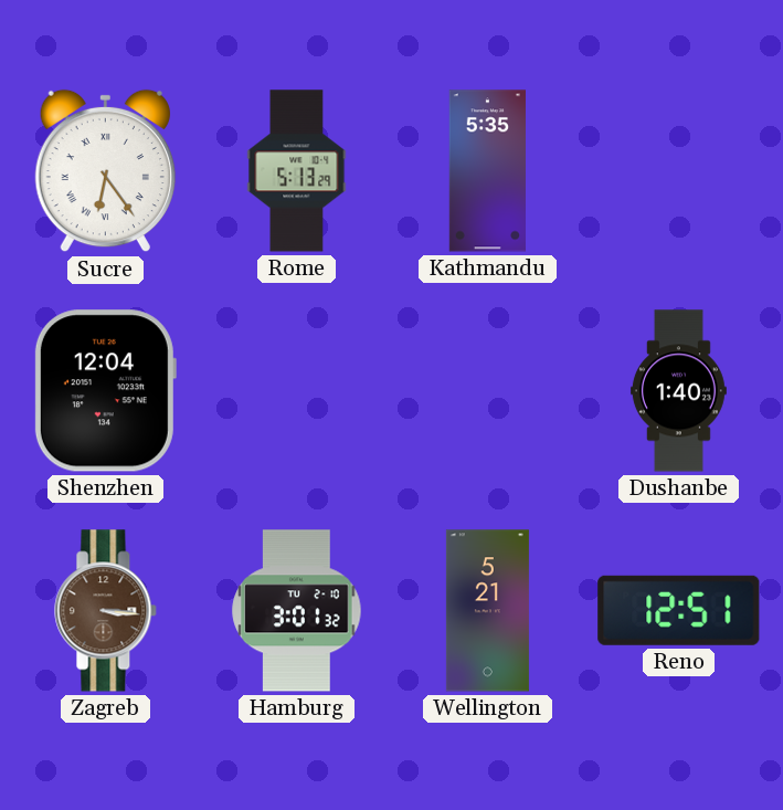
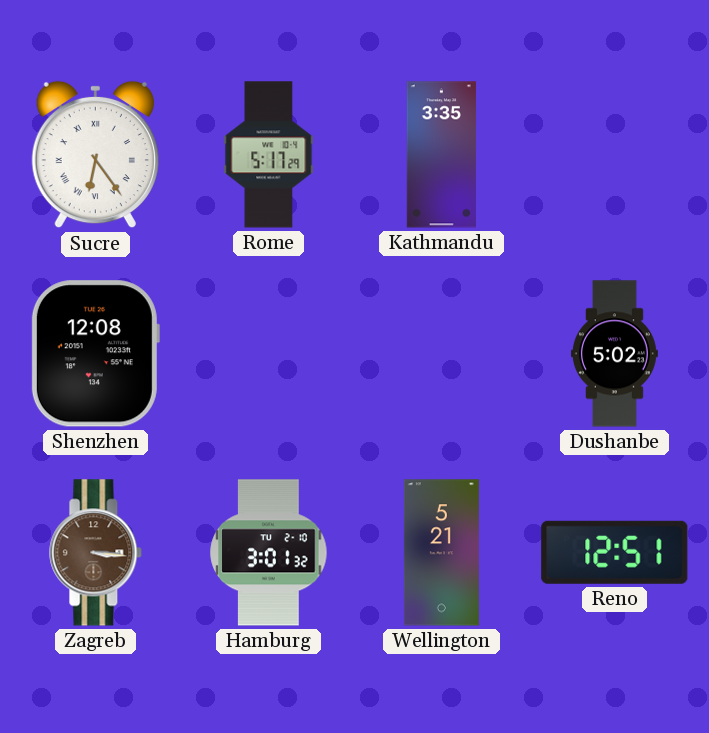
Rome: 5:13 -> 5:17 (269, 155)
Kathmandu: 5:35 -> 3:35 (441, 155)
Shenzhen: 12:04 -> 12:08 (95, 354)
Dushanbe: 1:40 -> 5:02 (614, 354)
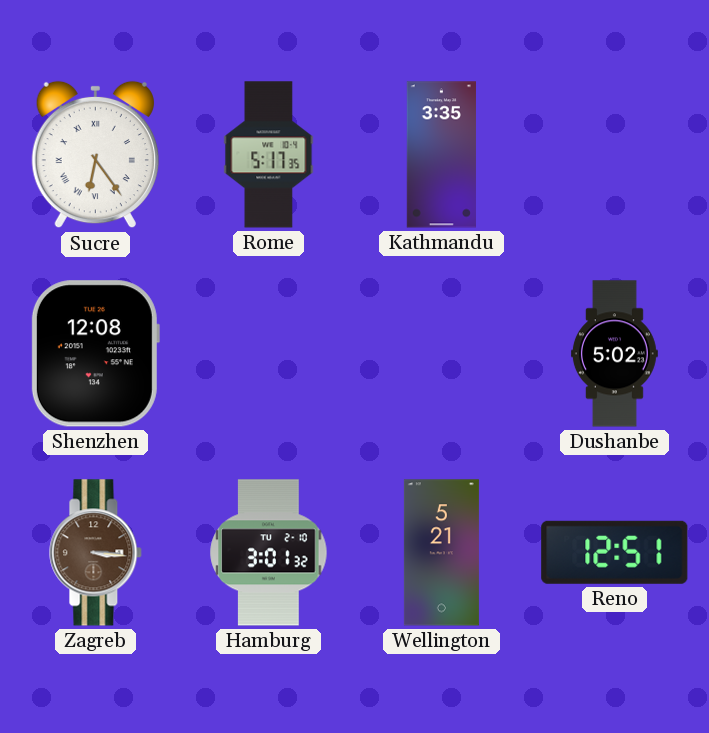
Rome: 5:17:29 -> 5:17:35 (269, 155)
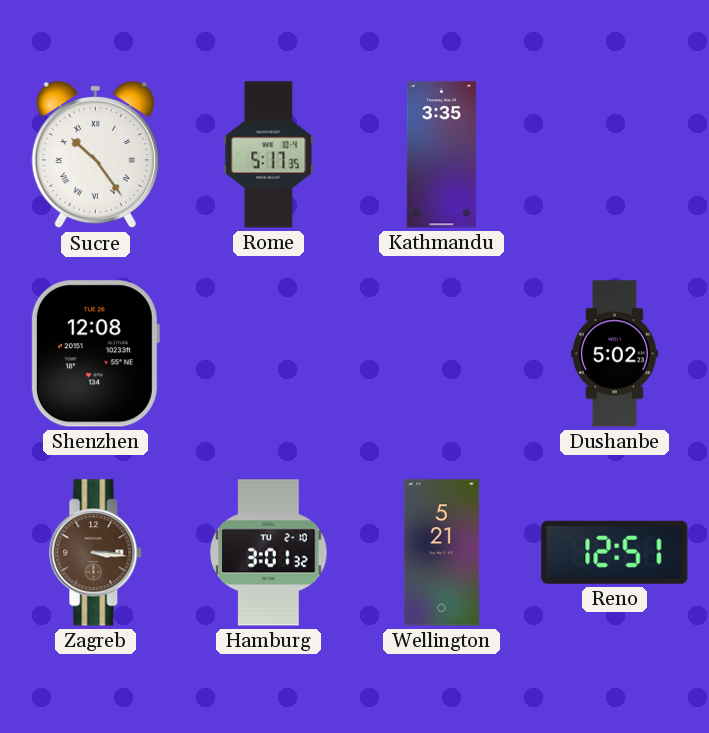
Sucre: 6:24 -> 10:24 (95, 155)
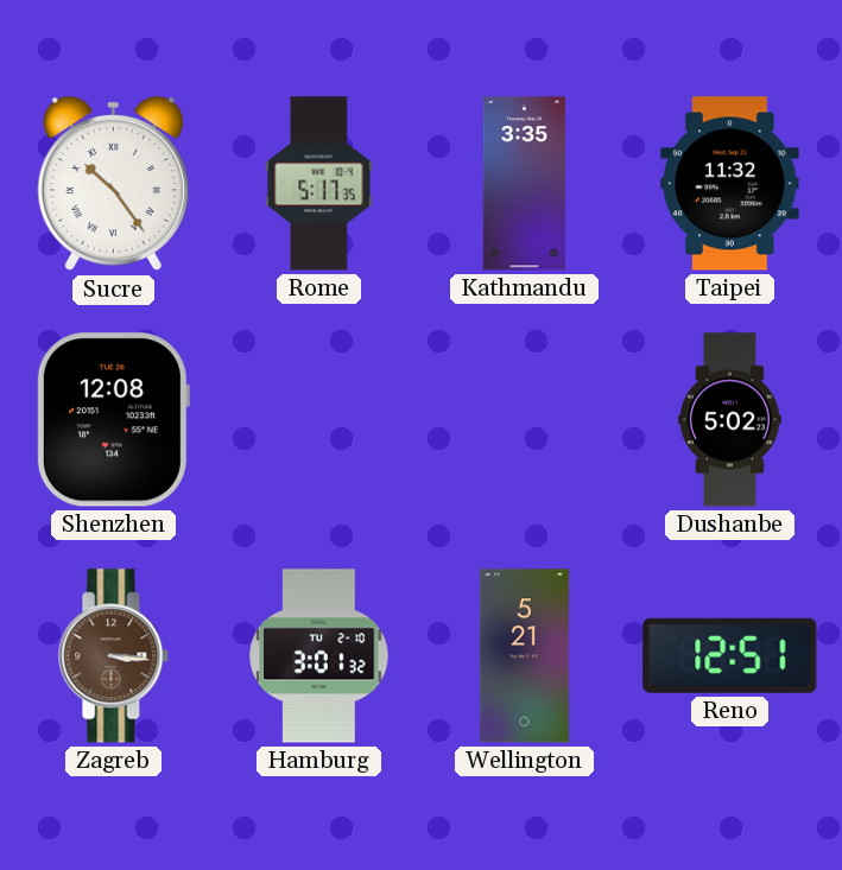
Taipei: none -> 11:32 (730, 184)
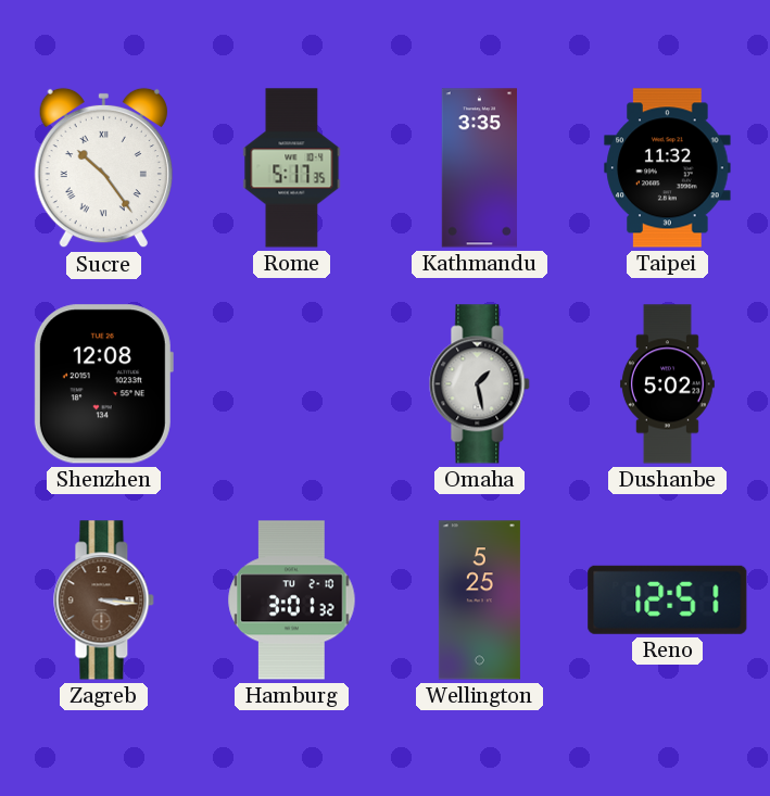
Omaha: none -> 1:28 (480, 384)
Wellington: 5:21 -> 5:25 (479, 601)
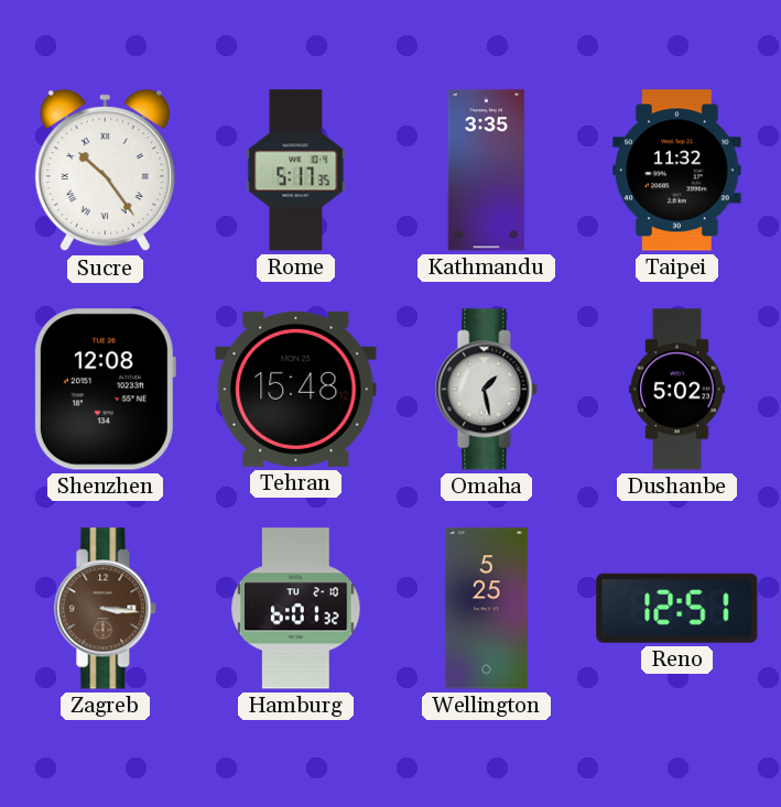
Tehran: none -> 15:48 (296, 389)
Hamburg: 3:01 -> 6:01 (296, 609)
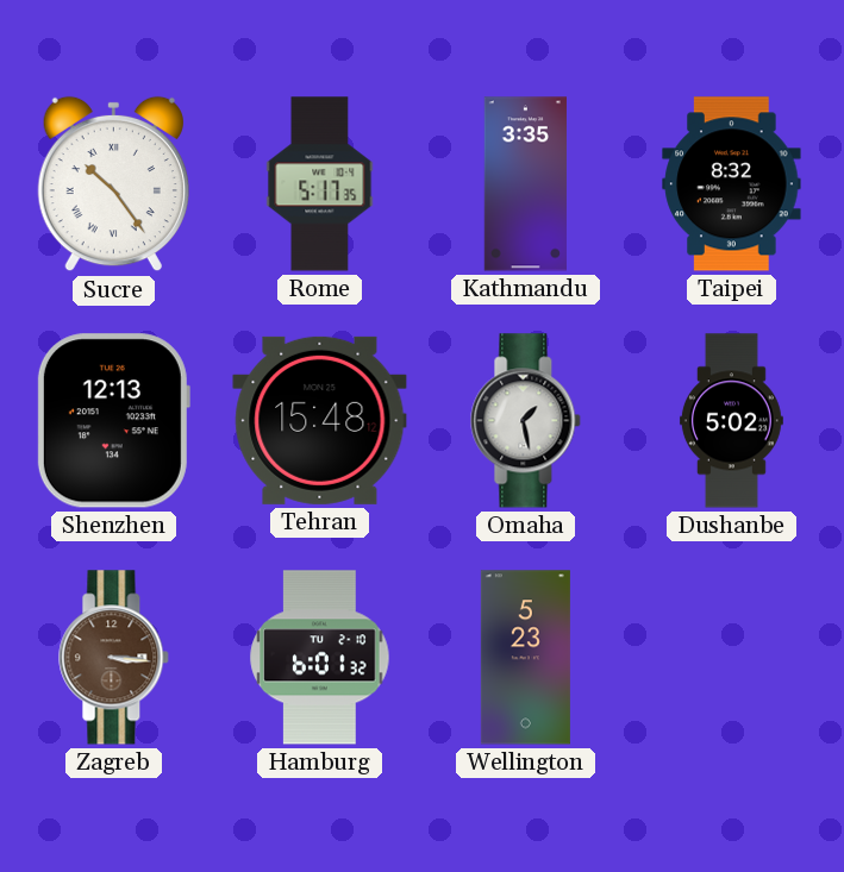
Taipei: 11:32 -> 8:32 (732, 184)
Shenzhen: 12:08 -> 12:13 (113, 421)
Wellington: 5:25 -> 5:23 (525, 658)
Reno: 12:51 -> none (677, 608)
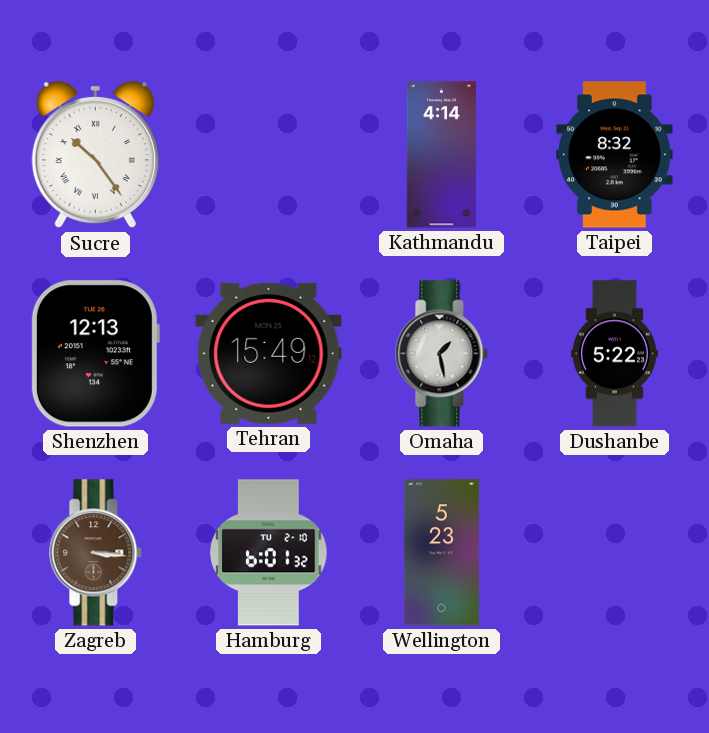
Rome: 5:17 -> none (320, 184)
Kathmandu: 3:35 -> 4:14 (441, 155)
Tehran: 15:48 -> 15:49 (269, 353)
Dushanbe: 5:02 -> 5:22 (614, 354)
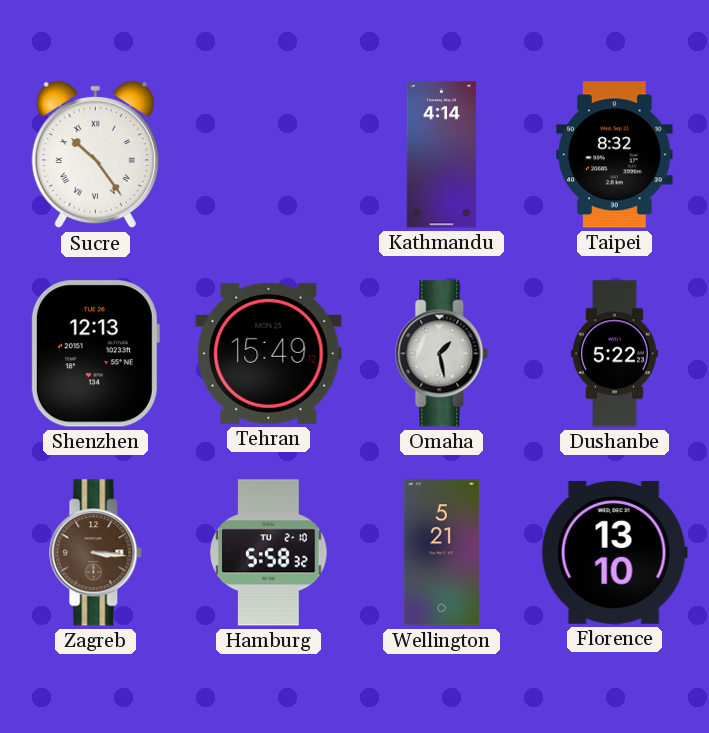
Hamburg: 6:01 -> 5:58 (269, 553)
Wellington: 5:23 -> 5:21 (441, 553)
Florence: none -> 13:10 (614, 552)
